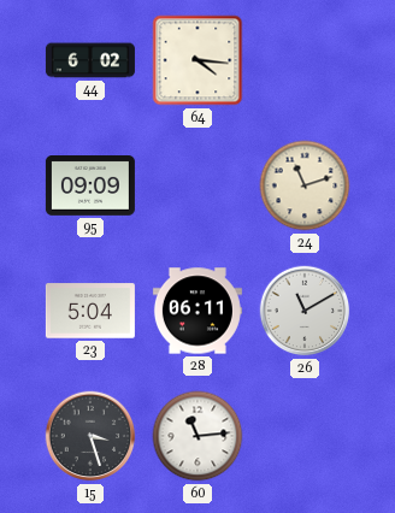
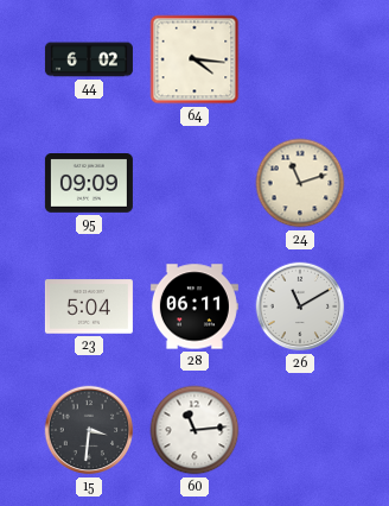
15: 3:27 -> 3:31 (89, 430)
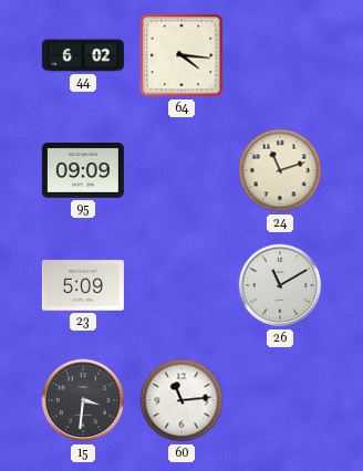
23: 5:04 -> 5:09 (83, 285)
28: 06:11 -> none (194, 306)
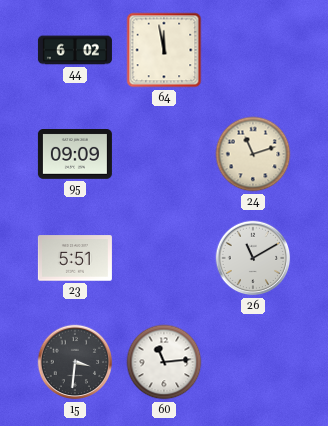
64: 4:16 -> 11:58 (164, 50)
23: 5:09 -> 5:51 (75, 258)
